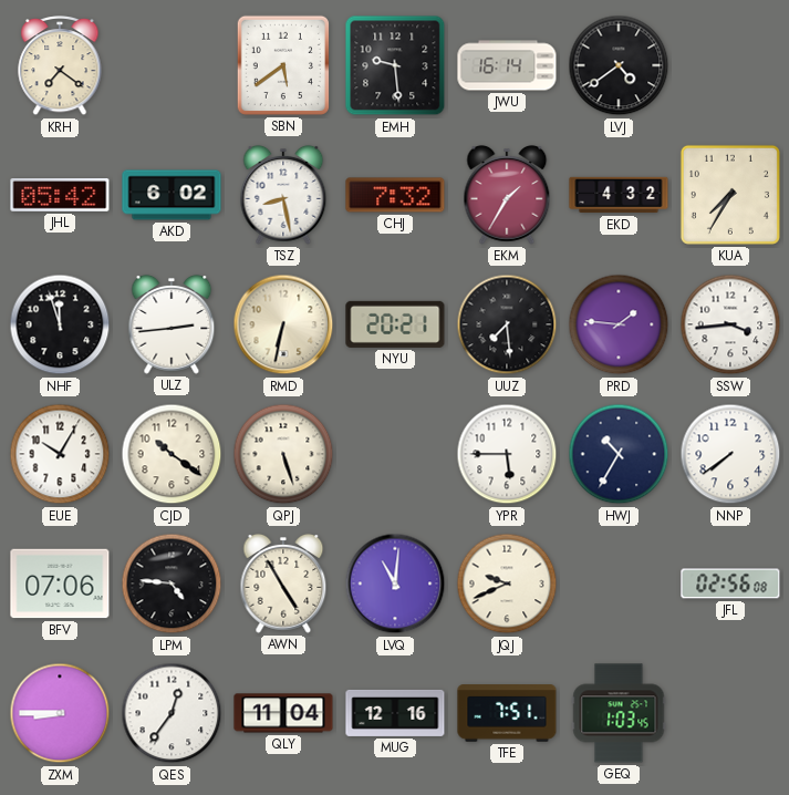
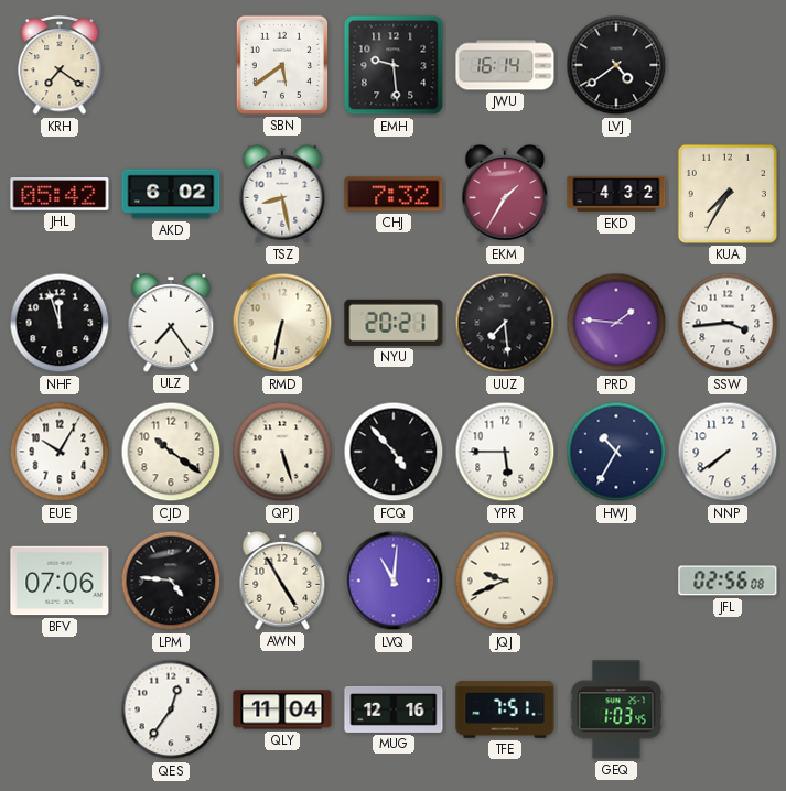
ULZ: 2:44 -> 7:24 (171, 323)
FCQ: none -> 4:53 (394, 452)
ZXM: 8:45 -> none (60, 713)
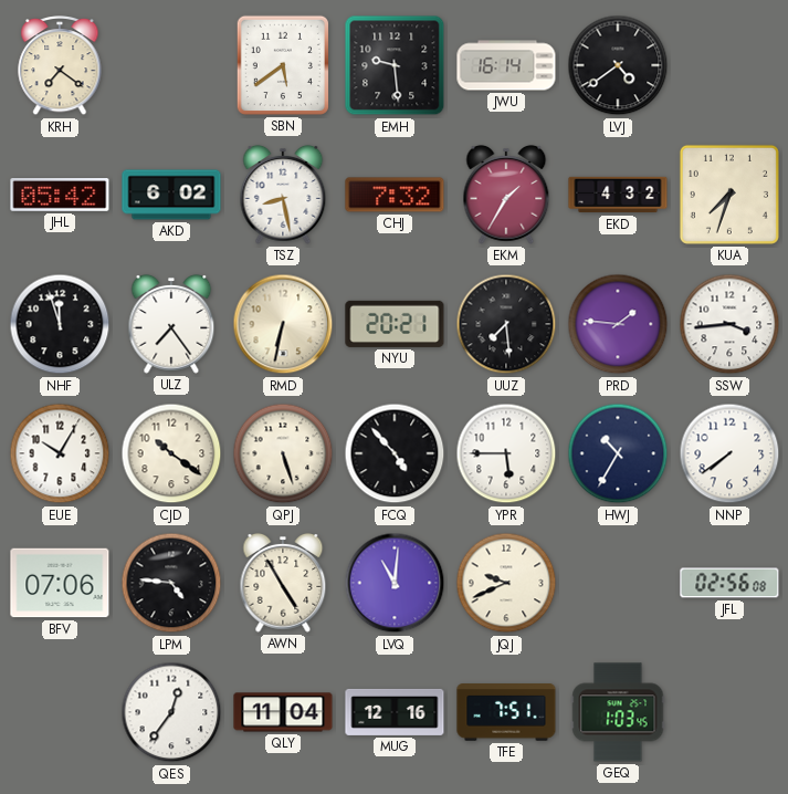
KUA: 7:35 -> 7:33 (729, 195)
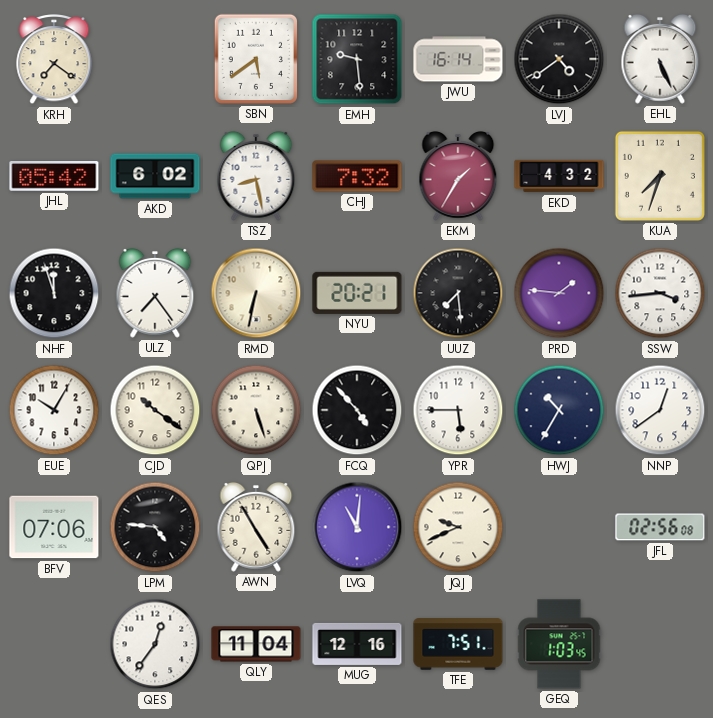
EHL: none -> 5:26 (660, 59)
NNP: 7:39 -> 12:39 (660, 410)
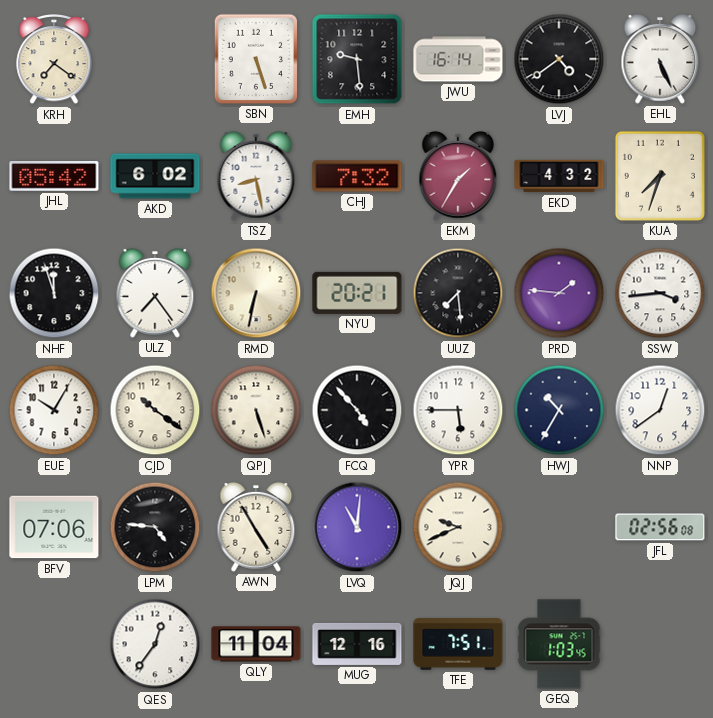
SBN: 5:39 -> 5:27 (256, 59)
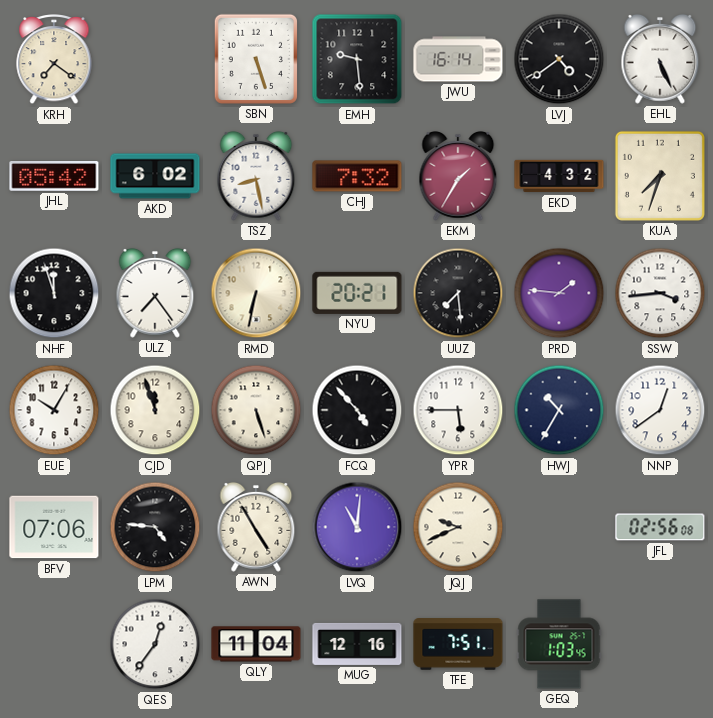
CJD: 10:21 -> 11:57 (155, 410)
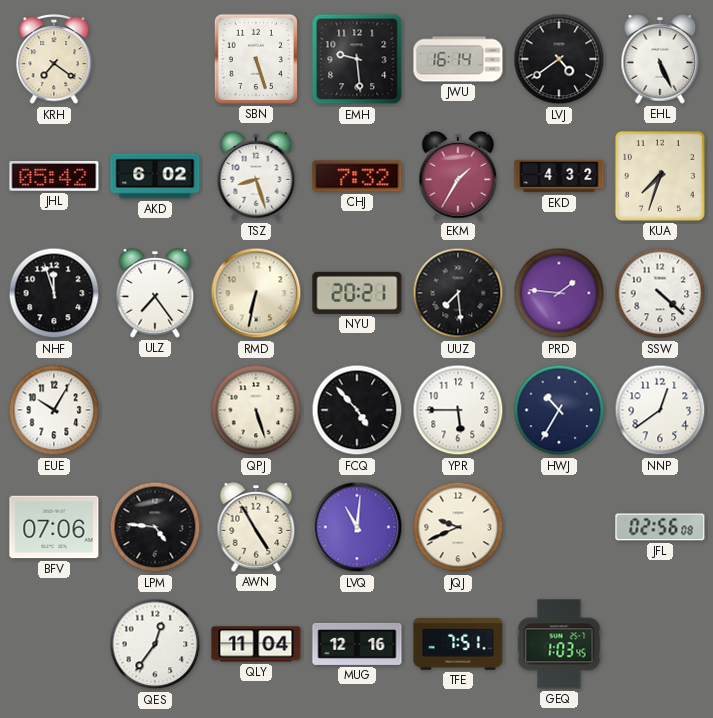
TSZ: 8:28 -> 8:27 (256, 176)
SSW: 3:44 -> 4:22 (660, 293)
CJD: 11:57 -> none (155, 410)
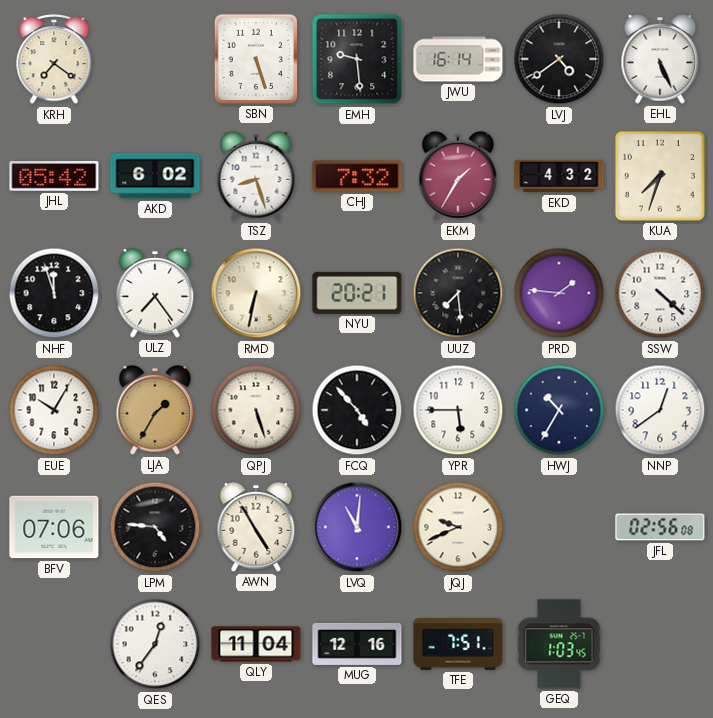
LJA: none -> 1:35 (155, 410)
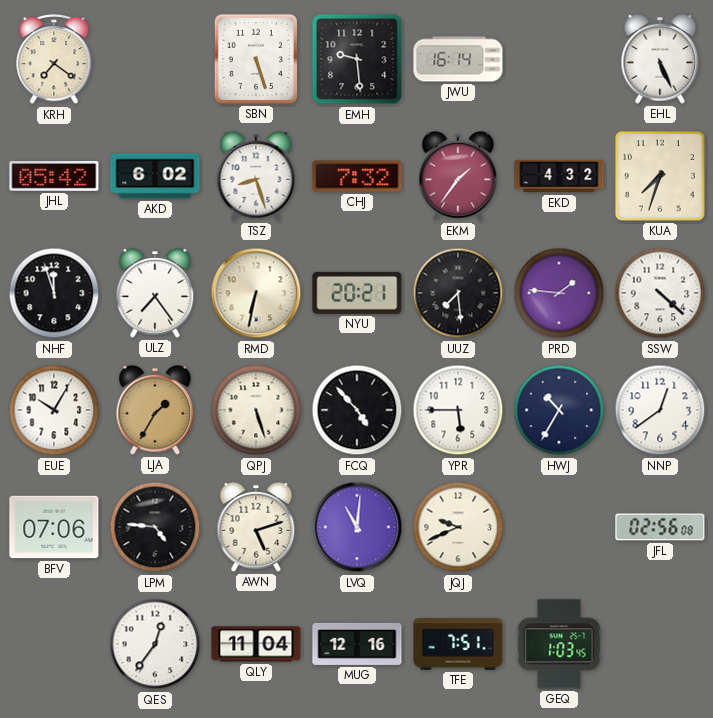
LVJ: 4:39 -> none (559, 59)
EKM: 1:35 -> 1:36 (458, 176)
AWN: 4:55 -> 5:12 (256, 527)
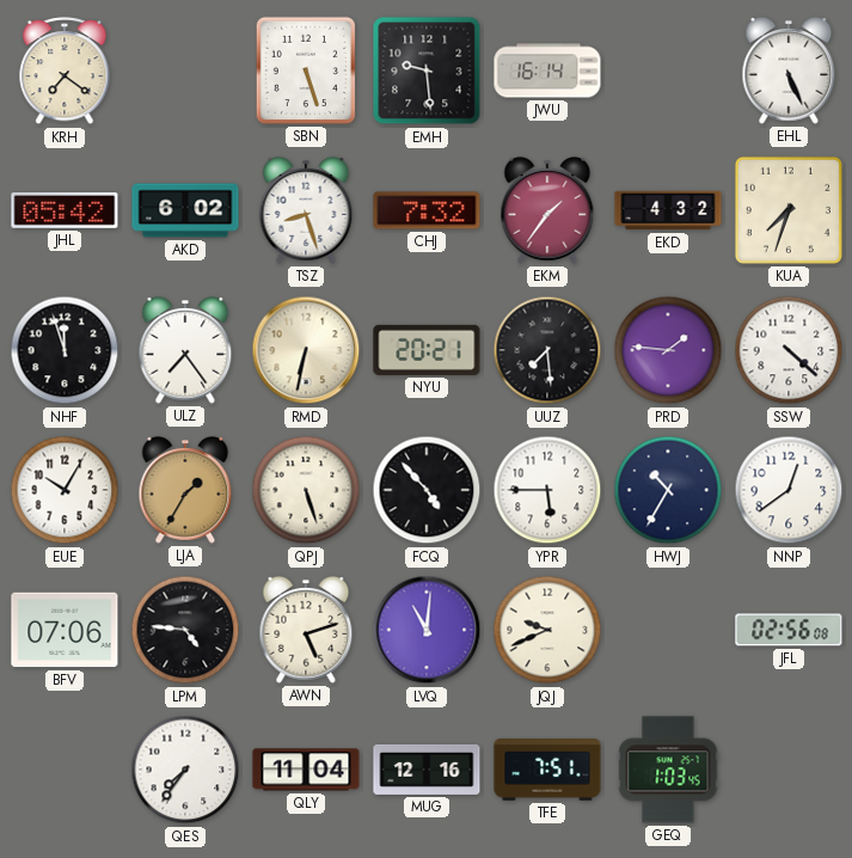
QES: 12:36 -> 7:36 (185, 770)
